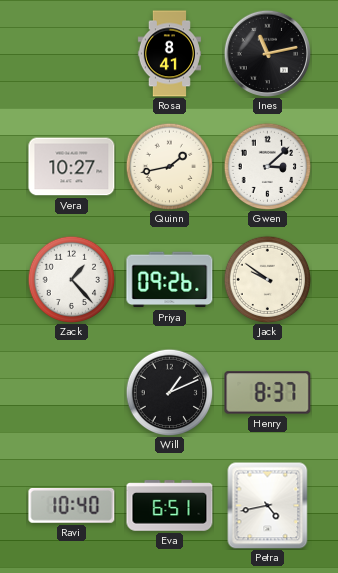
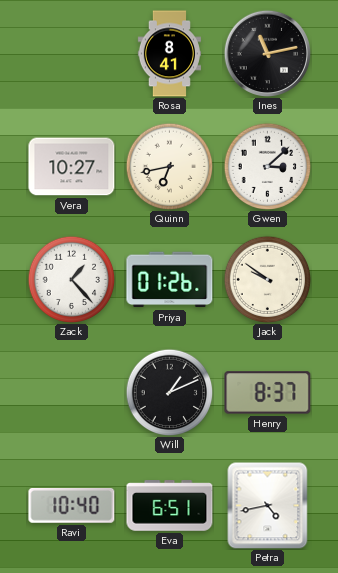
Quinn: 1:43 -> 6:43 (169, 166)
Priya: 09:26 -> 01:26 (170, 280)
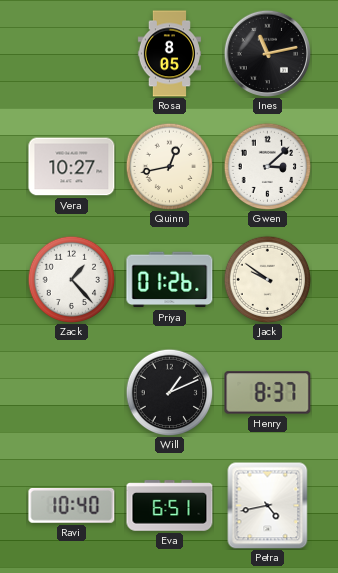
Rosa: 8:41 -> 8:05 (169, 54)
Quinn: 6:43 -> 12:43 (169, 166)
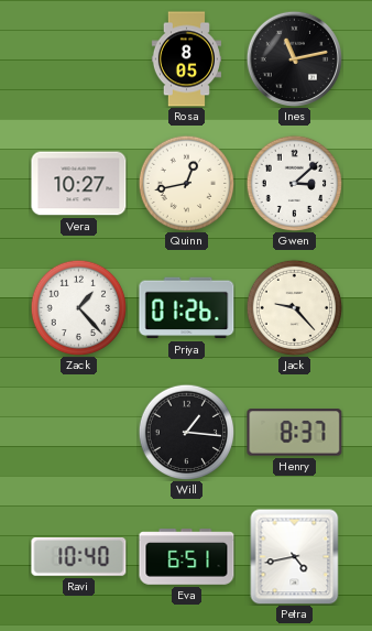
Jack: 9:51 -> 9:23 (294, 307)
Will: 1:11 -> 1:16 (186, 432)
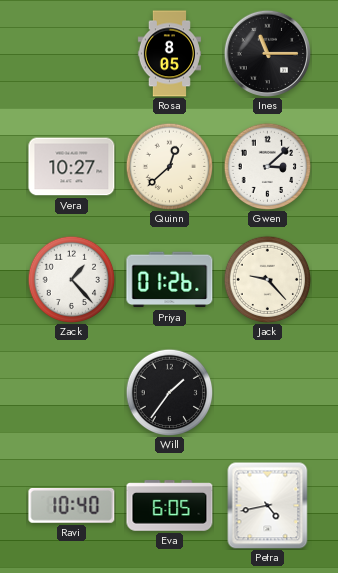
Ines: 11:13 -> 11:15 (267, 53)
Quinn: 12:43 -> 12:38 (169, 166)
Will: 1:16 -> 1:36 (169, 392)
Henry: 8:37 -> none (295, 433)
Eva: 6:51 -> 6:05 (170, 506)
